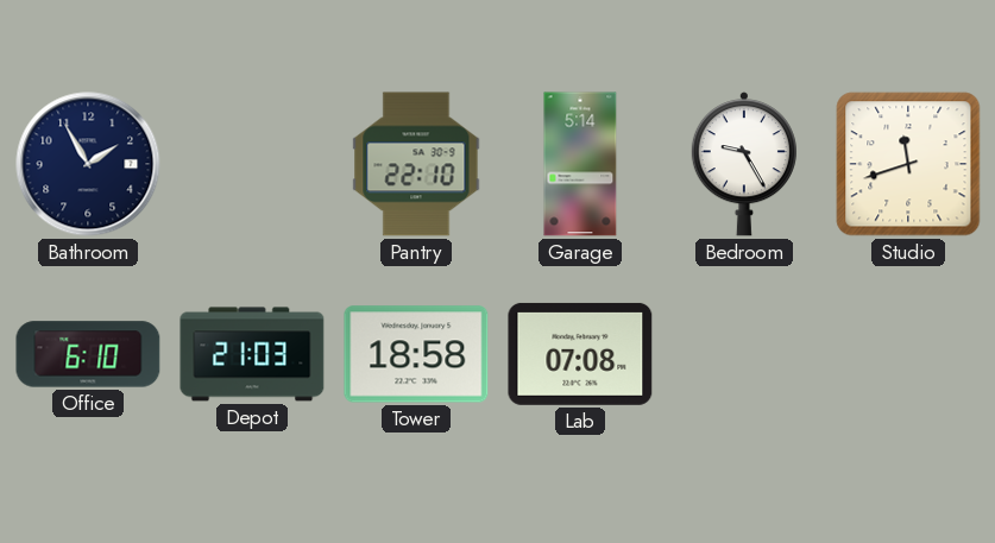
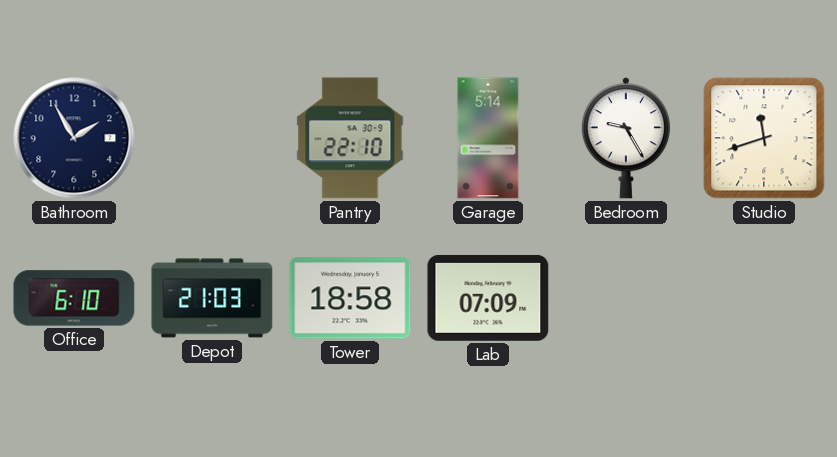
Lab: 07:08 -> 07:09 (488, 298)
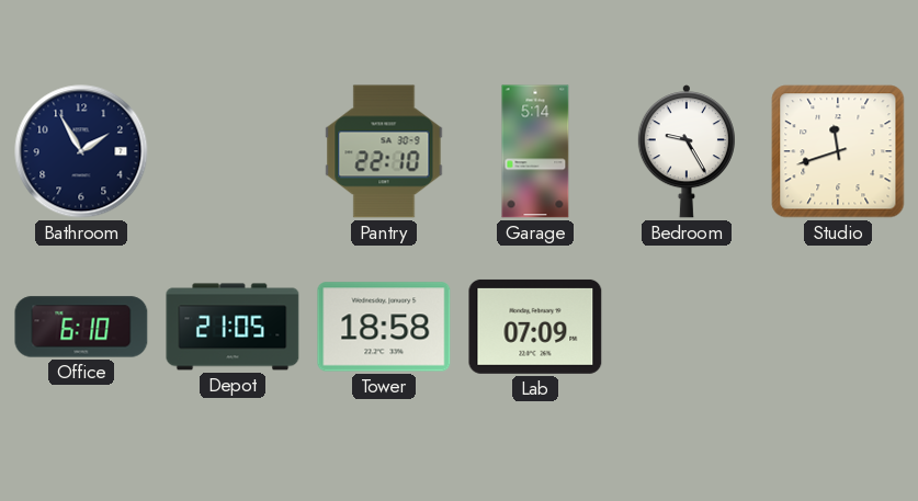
Depot: 21:03 -> 21:05 (233, 327)
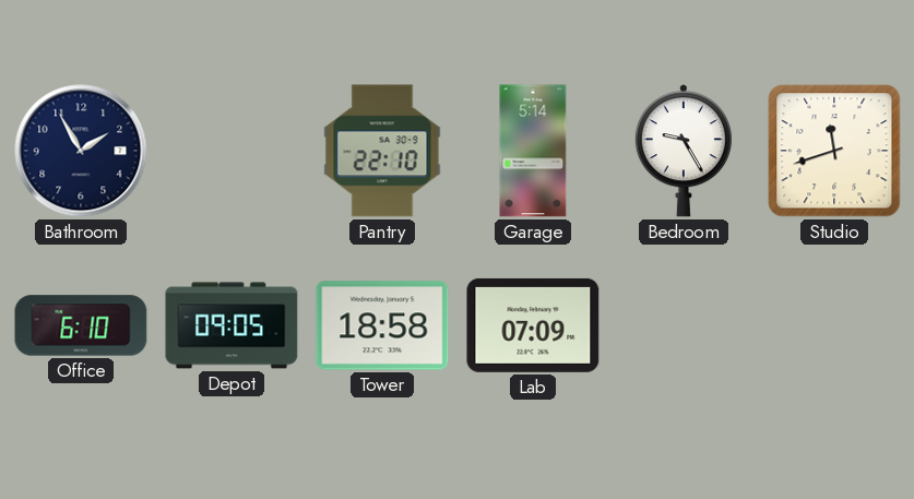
Depot: 21:05 -> 09:05 (232, 325)
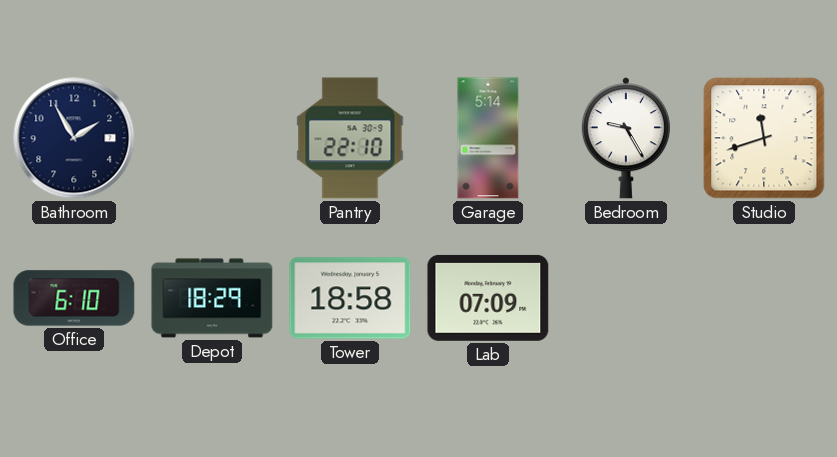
Depot: 09:05 -> 18:29 (212, 298)
